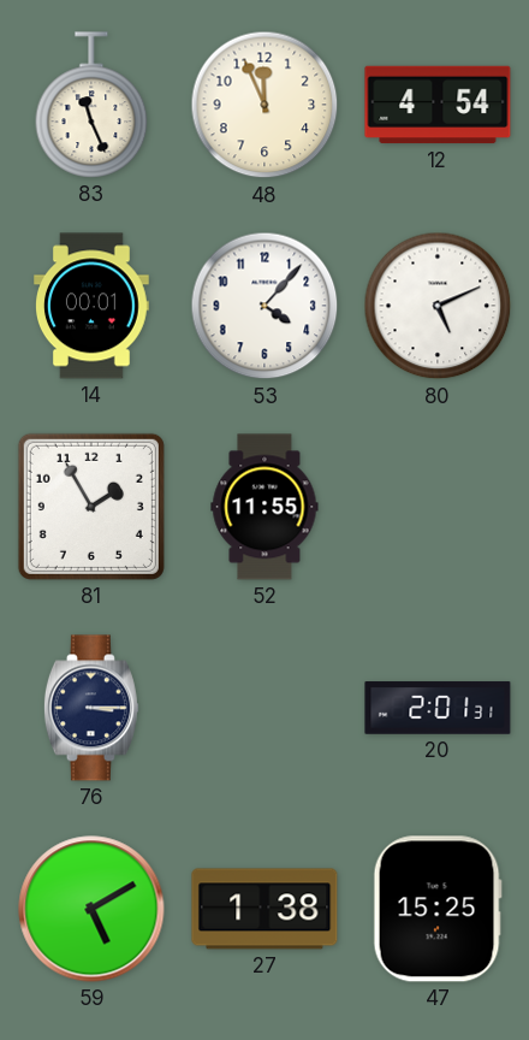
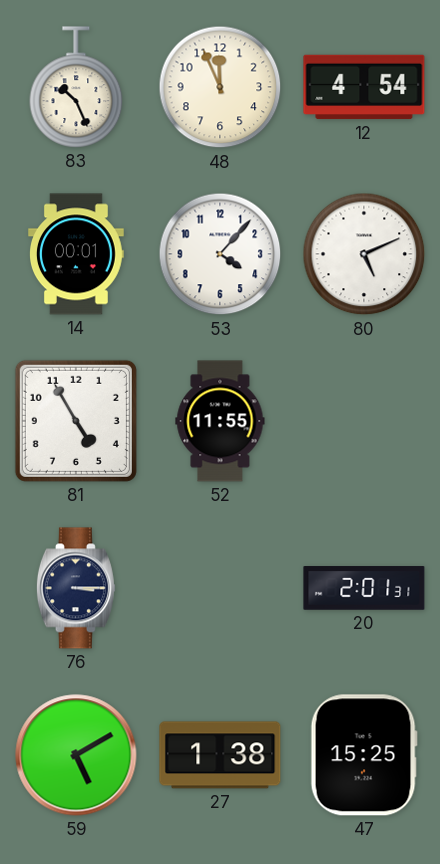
83: 11:26 -> 10:26 (76, 87)
81: 1:55 -> 4:55 (76, 421)
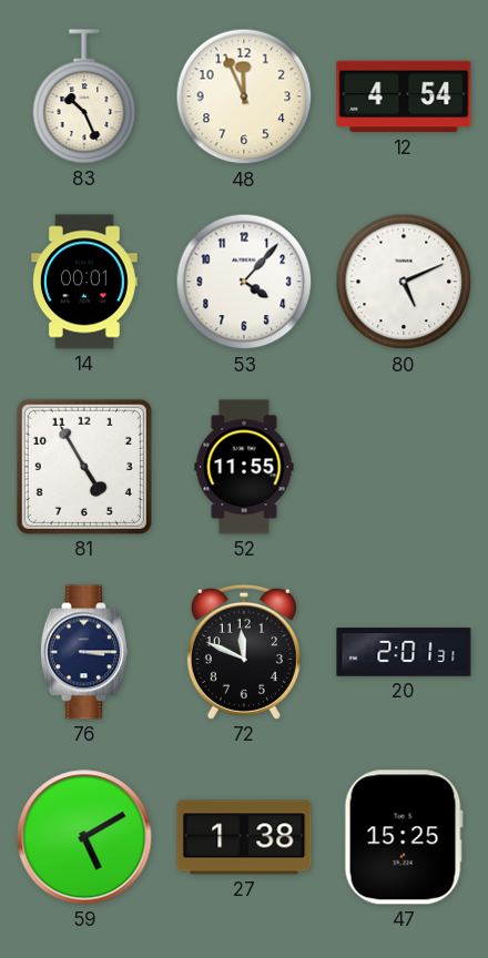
72: none -> 11:49 (244, 652)
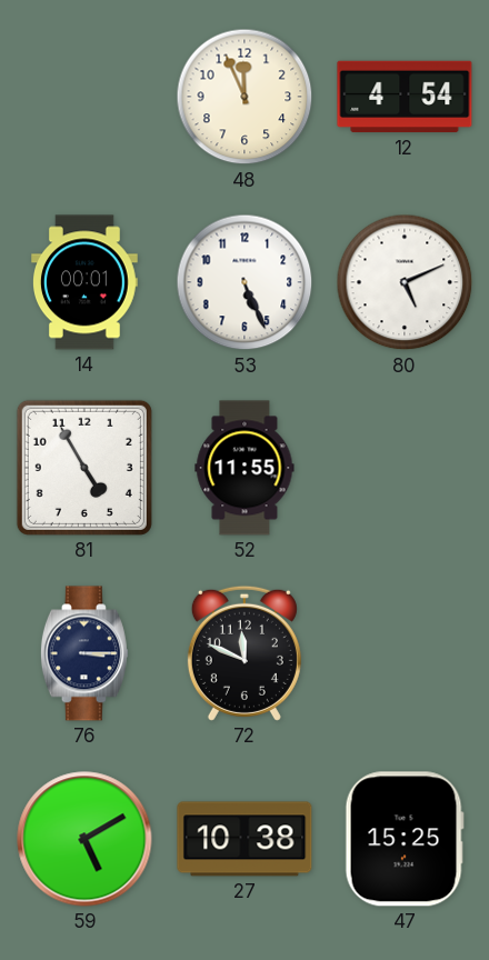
83: 10:26 -> none (84, 96)
53: 4:07 -> 5:26 (244, 282)
20: 2:01 -> none (404, 652)
27: 1:38 -> 10:38 (244, 839)
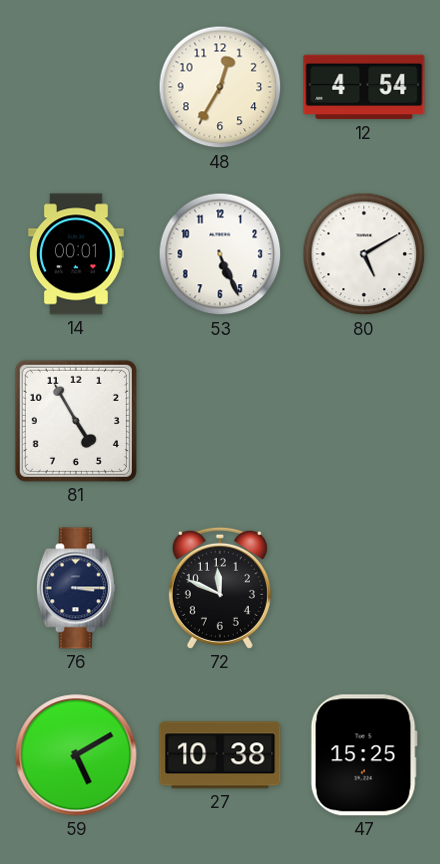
48: 11:56 -> 12:35 (220, 87)
80: 5:11 -> 5:10 (364, 254)
52: 11:55 -> none (244, 468)
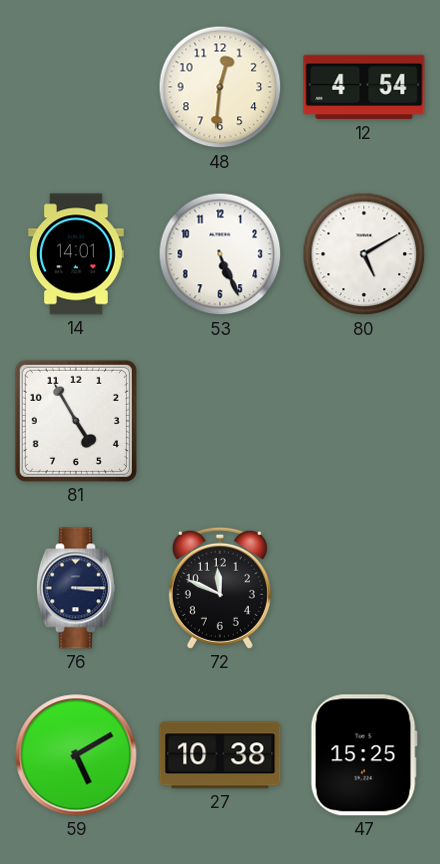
48: 12:35 -> 12:31 (220, 87)
14: 00:01 -> 14:01 (77, 254)
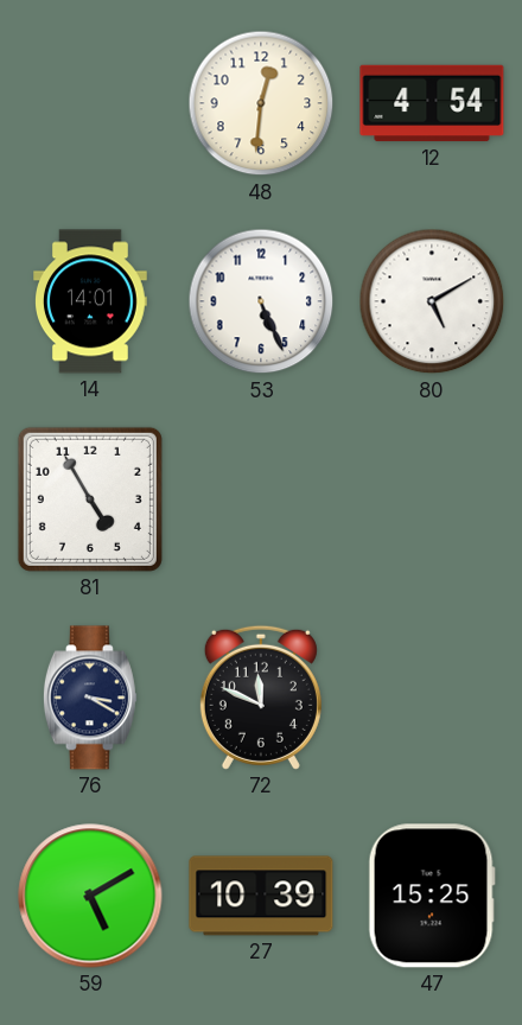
76: 3:15 -> 3:20 (90, 698)
27: 10:38 -> 10:39 (261, 896)
